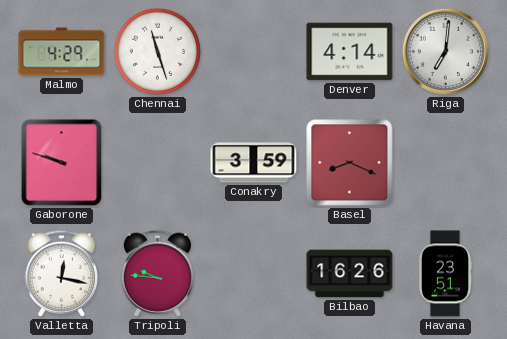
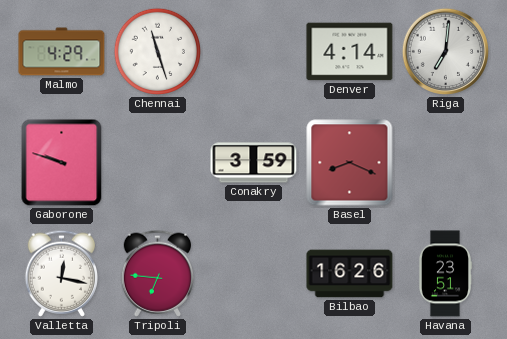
Tripoli: 9:46 -> 6:46 (158, 273)
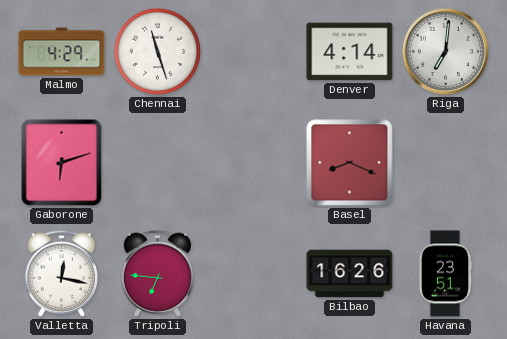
Gaborone: 9:48 -> 6:12 (62, 163)
Conakry: 3:59 -> none (254, 163)
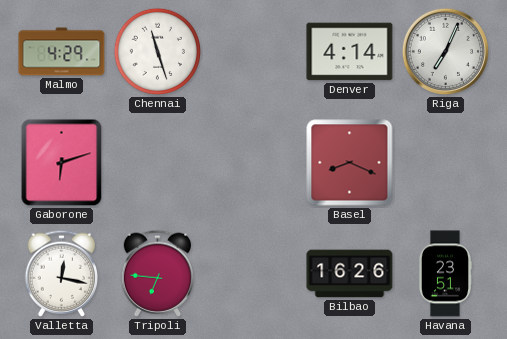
Riga: 7:01 -> 7:04 (445, 51)
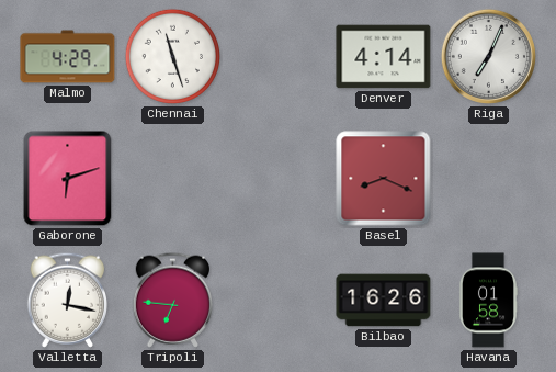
Havana: 23:51 -> 01:58 (488, 301)
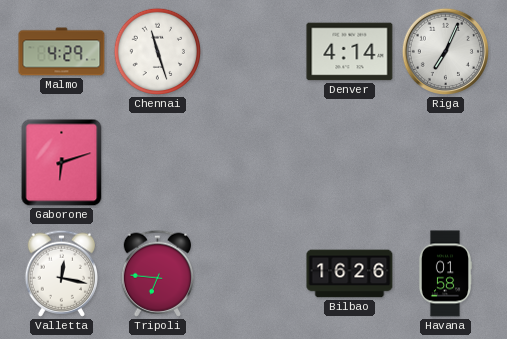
Basel: 8:19 -> none (384, 179)
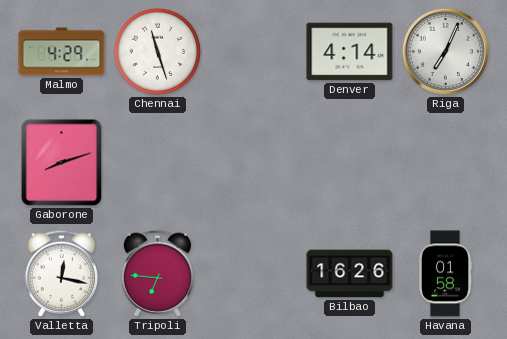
Gaborone: 6:12 -> 8:12 (62, 163)
